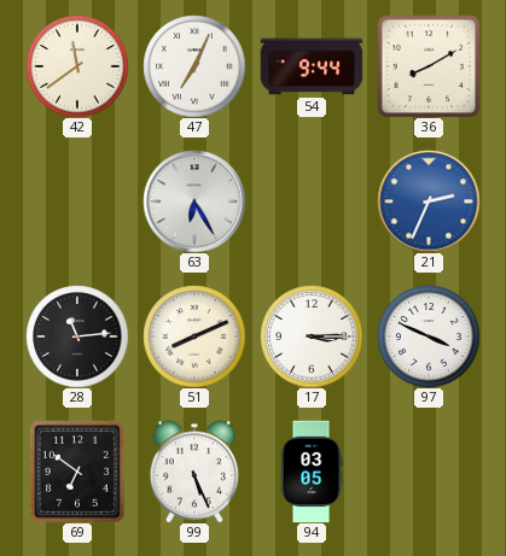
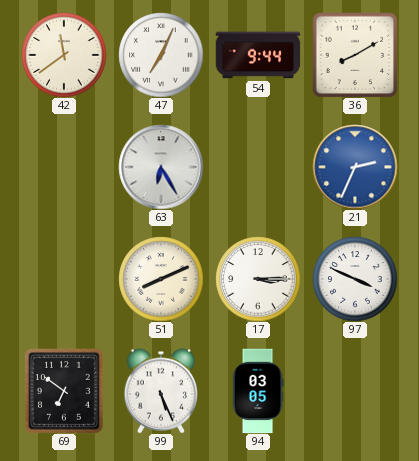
28: 11:14 -> none (77, 336)
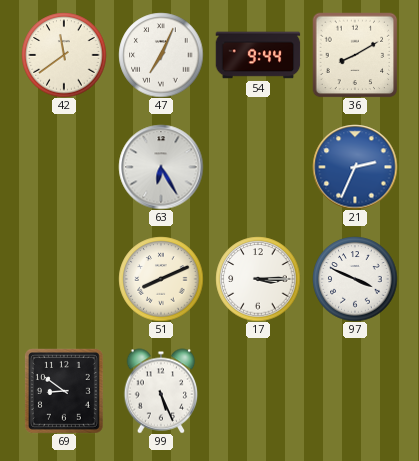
69: 6:51 -> 8:51 (64, 391)
94: 03:05 -> none (258, 391)
